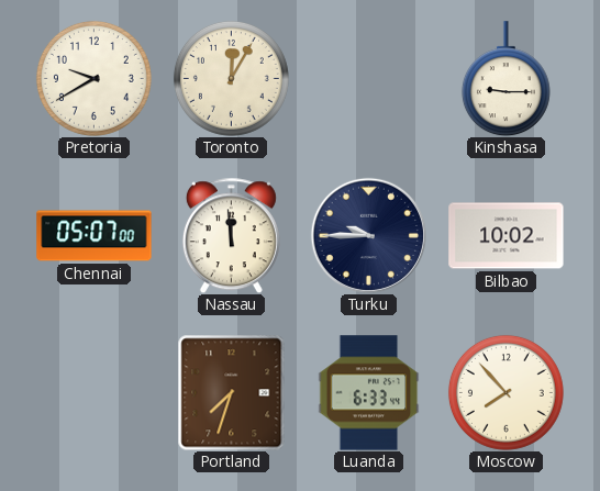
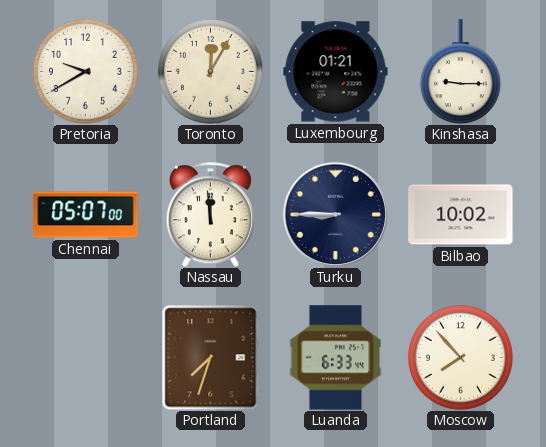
Luxembourg: none -> 01:21 (336, 72)
Turku: 9:45 -> 8:45 (335, 214)
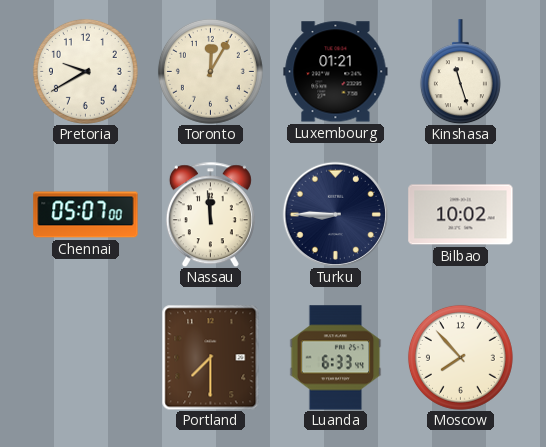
Kinshasa: 9:15 -> 11:27 (460, 72)
Portland: 7:33 -> 7:30 (211, 357)
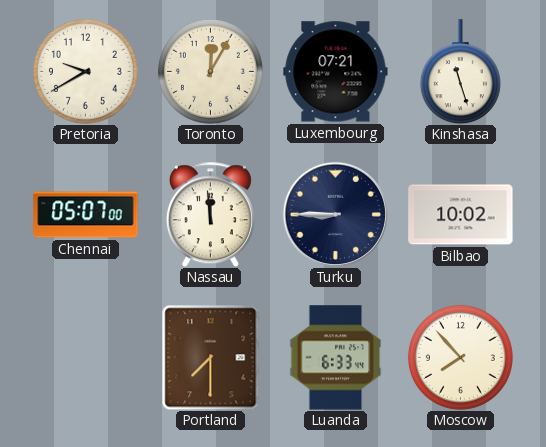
Luxembourg: 01:21 -> 07:21 (336, 72)
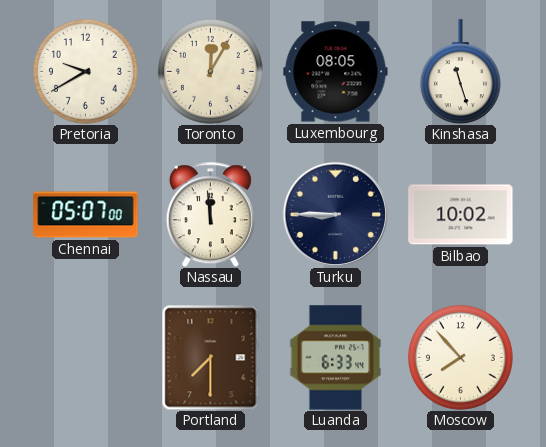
Luxembourg: 07:21 -> 08:05 (336, 72)
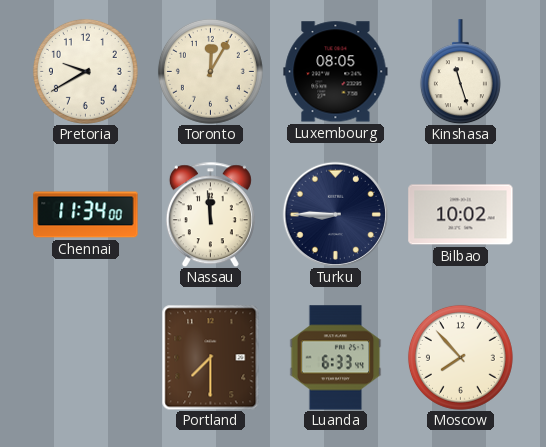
Chennai: 05:07 -> 11:34 (86, 215)
